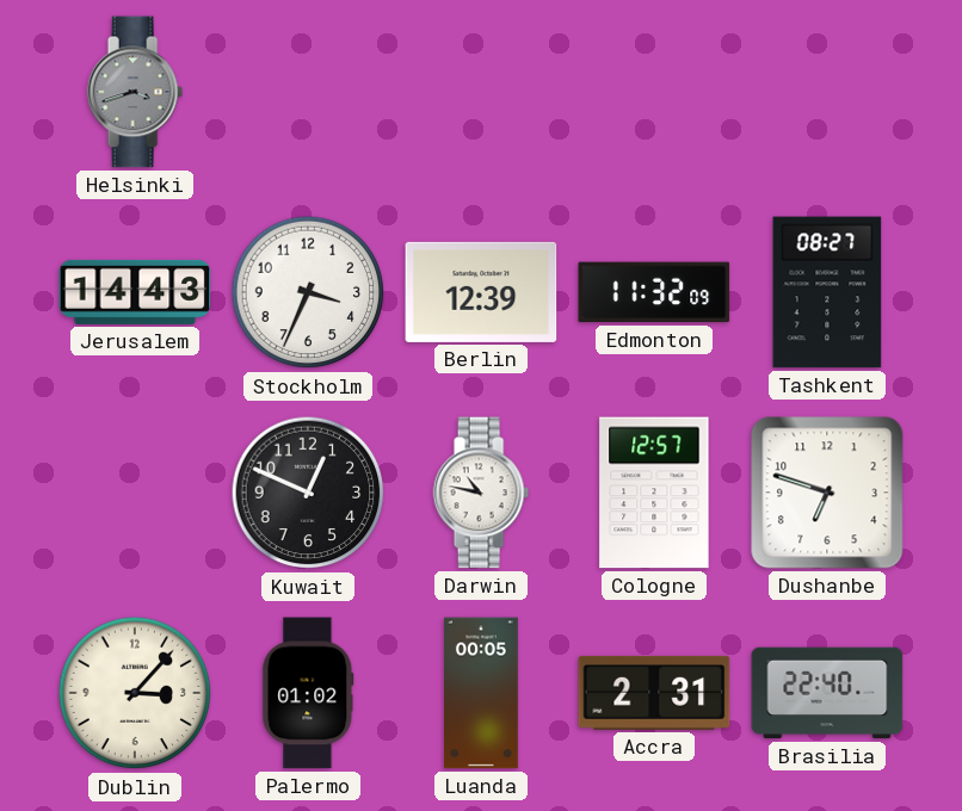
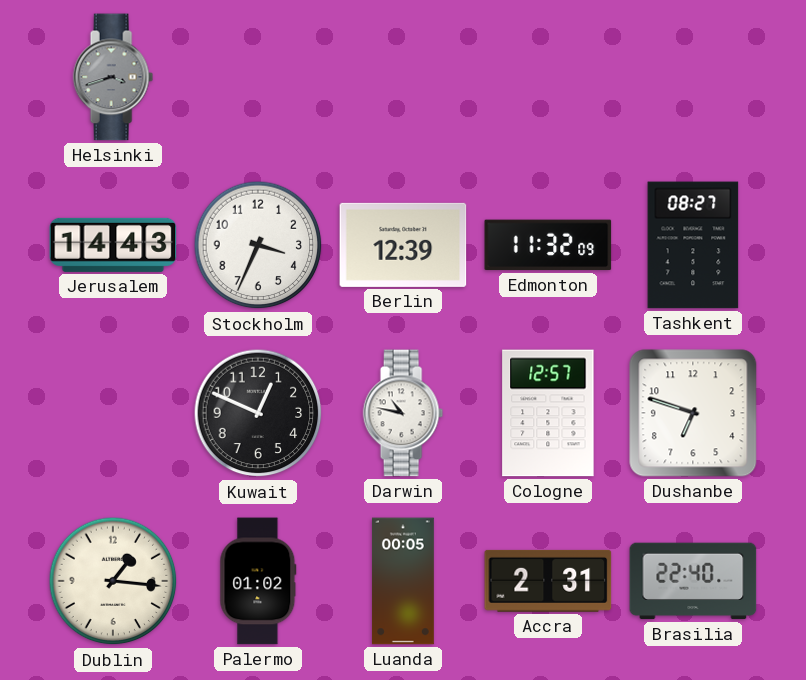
Dublin: 3:07 -> 1:16 (113, 581)
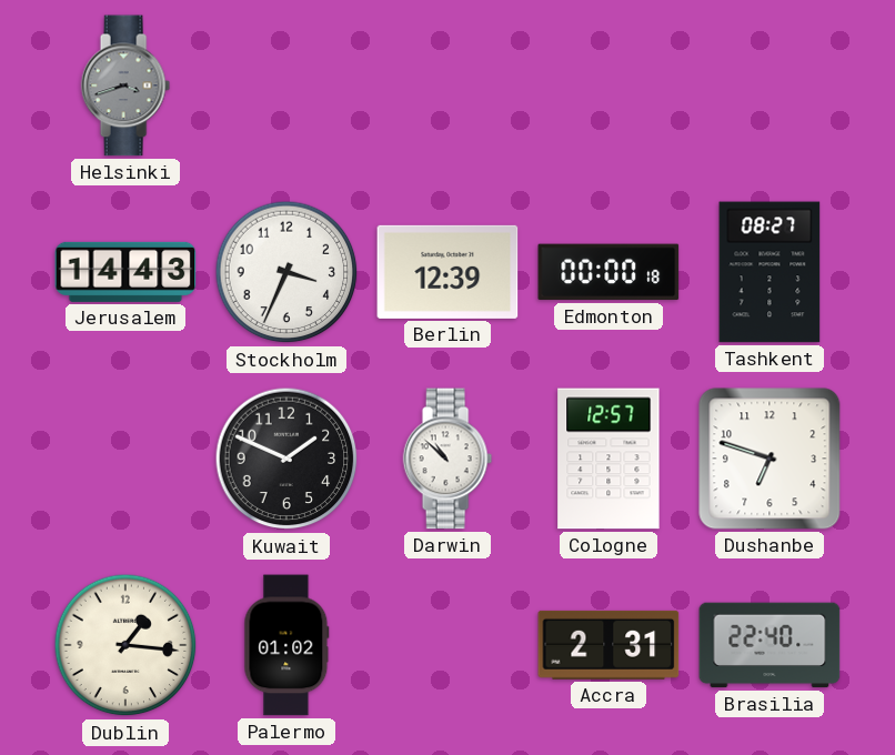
Edmonton: 11:32 -> 00:00 (609, 272)
Kuwait: 12:49 -> 1:49 (286, 459)
Darwin: 10:47 -> 10:52 (447, 459)
Luanda: 00:05 -> none (403, 581)
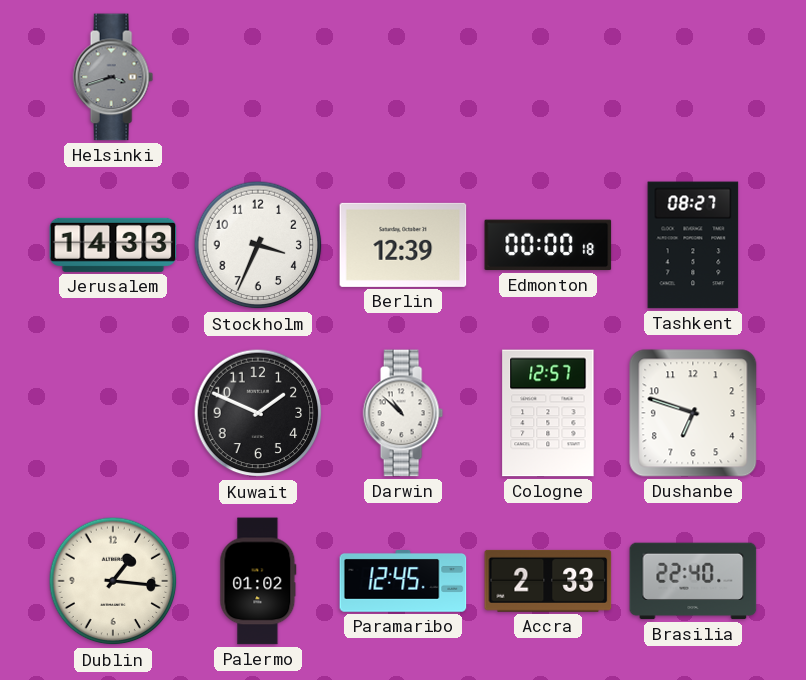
Jerusalem: 14:43 -> 14:33 (113, 245)
Paramaribo: none -> 12:45 (403, 582)
Accra: 2:31 -> 2:33 (548, 581)
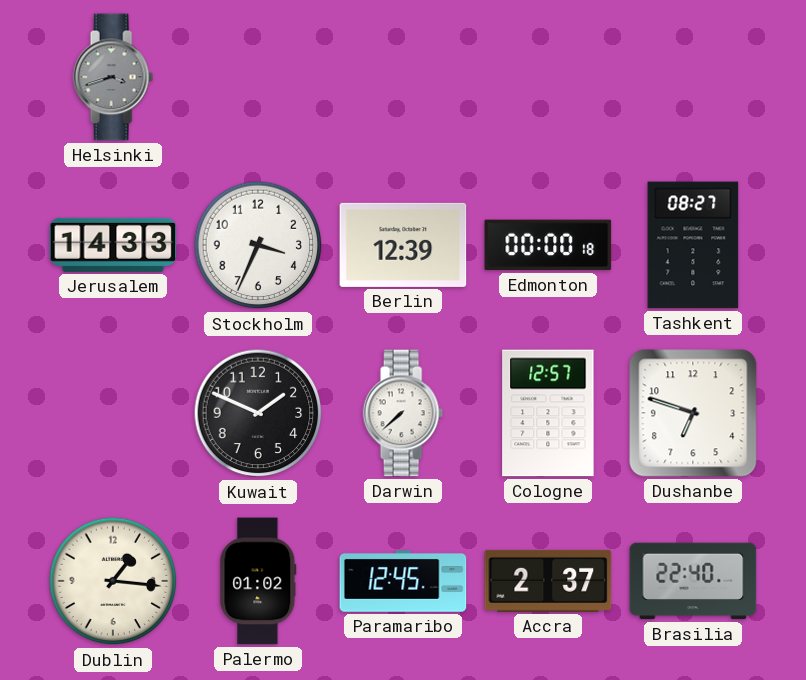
Darwin: 10:52 -> 7:38 (403, 413)
Accra: 2:33 -> 2:37 (548, 581)
